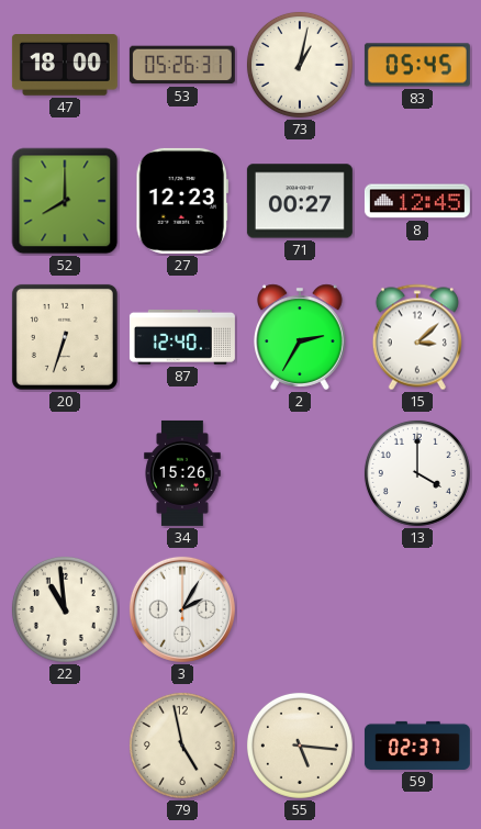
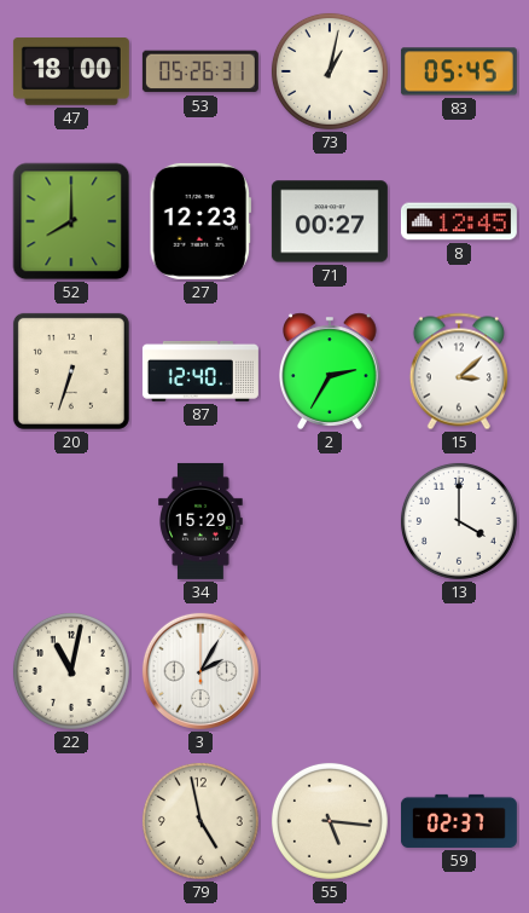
34: 15:26 -> 15:29 (200, 521)
22: 10:59 -> 11:02 (71, 671)
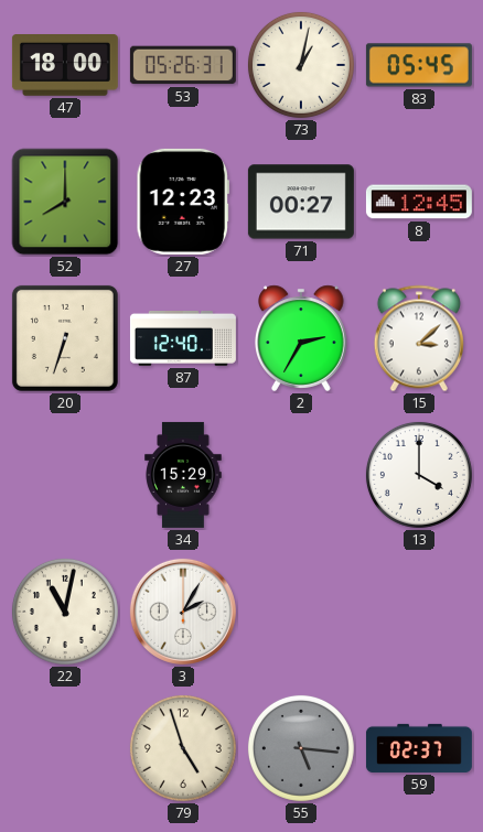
79: 4:58 -> 4:57 (183, 748)
55 dial: cream -> grey (301, 748)
